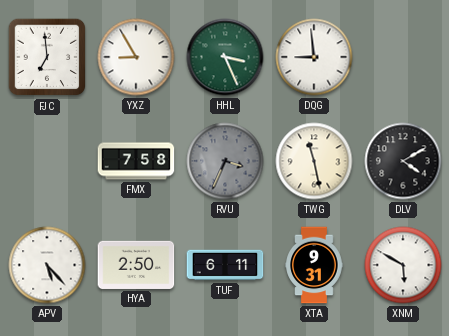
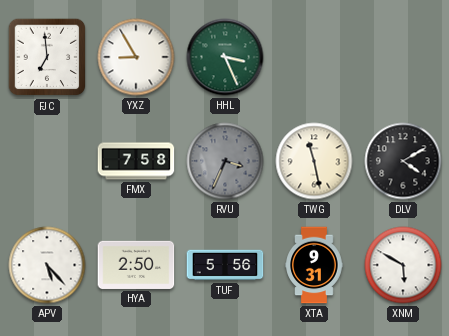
DQG: 8:59 -> none (314, 57)
TUF: 6:11 -> 5:56 (225, 265)
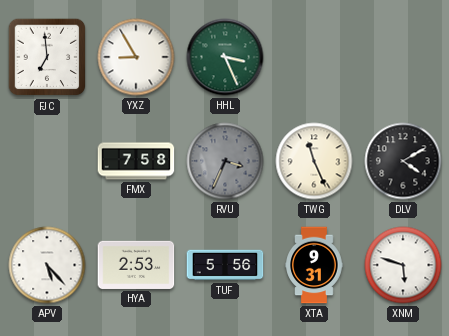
TWG: 11:28 -> 11:26 (314, 161)
HYA: 2:50 -> 2:53 (136, 265)
XNM: 5:50 -> 5:48 (403, 265)
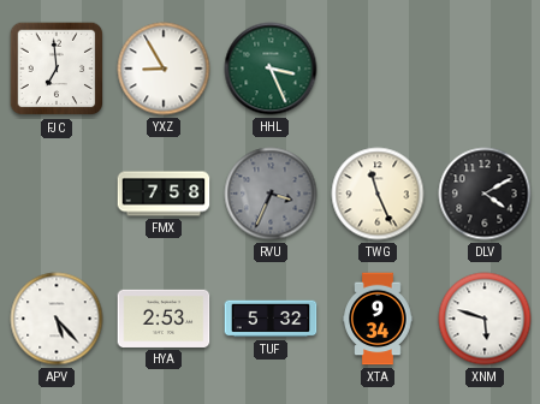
TUF: 5:56 -> 5:32 (271, 319)
XTA: 9:31 -> 9:34 (378, 319)
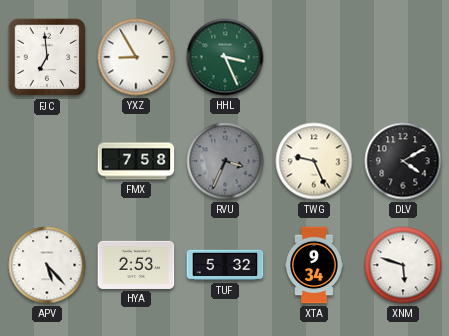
TWG: 11:26 -> 9:26 (314, 161)
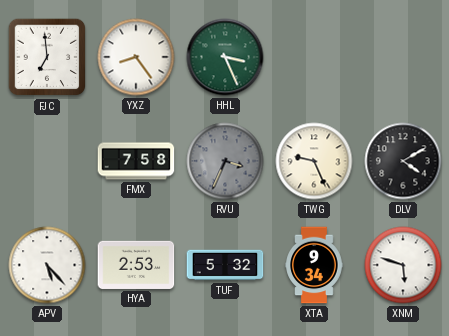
YXZ: 8:55 -> 8:24 (136, 57)
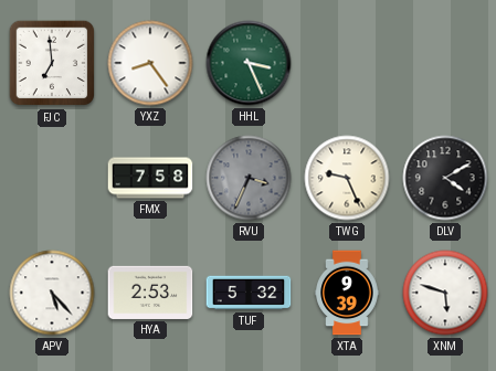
XTA: 9:34 -> 9:39 (347, 293)
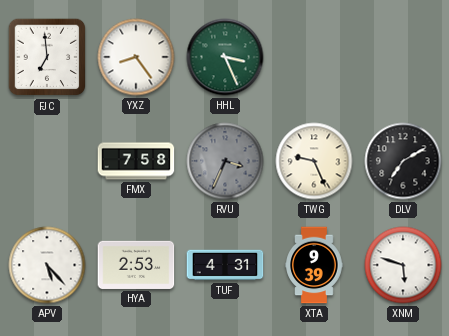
DLV: 4:10 -> 7:10 (403, 161)
TUF: 5:32 -> 4:31 (225, 265)
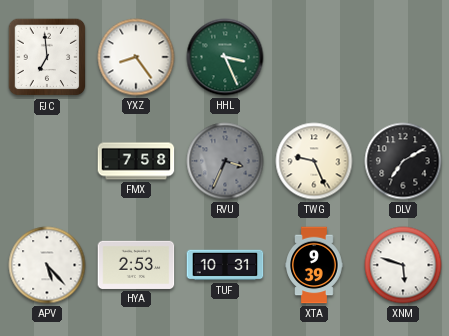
TUF: 4:31 -> 10:31 (225, 265)
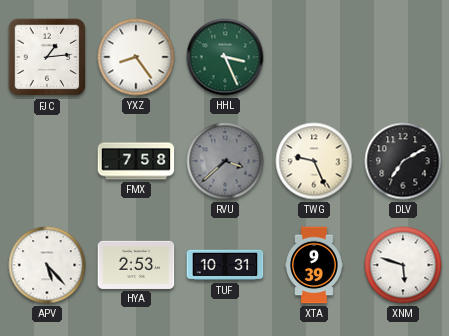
FJC: 6:59 -> 1:14 (47, 57)
RVU: 3:34 -> 3:38 (225, 161)
